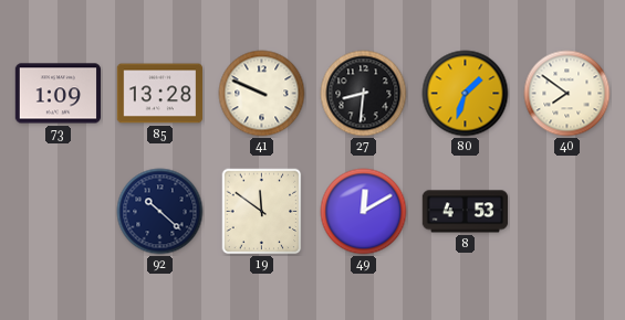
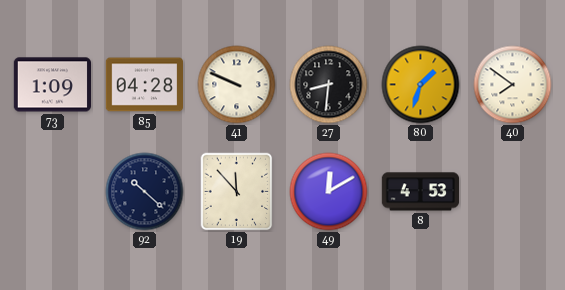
85: 13:28 -> 04:28 (144, 85)
19: 11:51 -> 11:53 (237, 192)
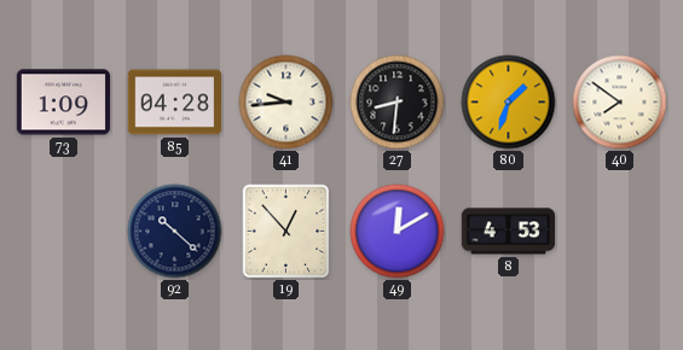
41: 9:49 -> 9:44 (286, 103)
19: 11:53 -> 12:53 (286, 232)
